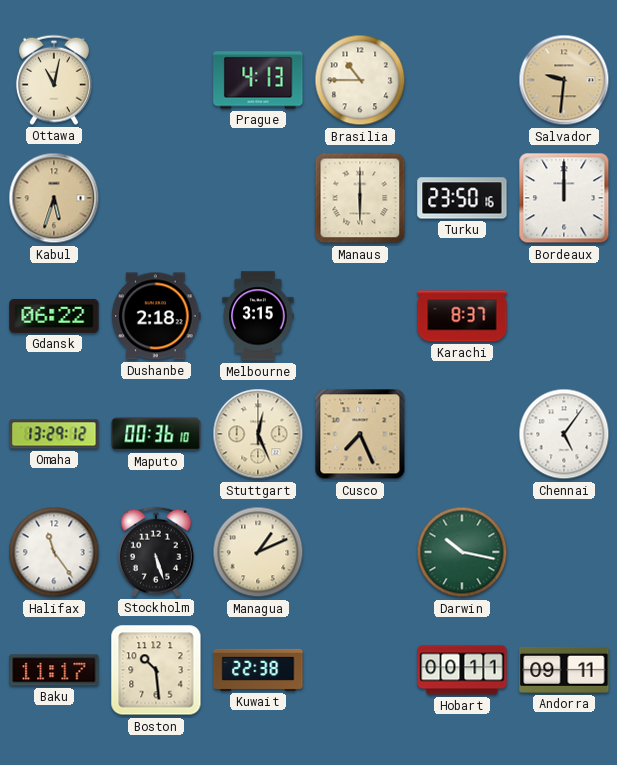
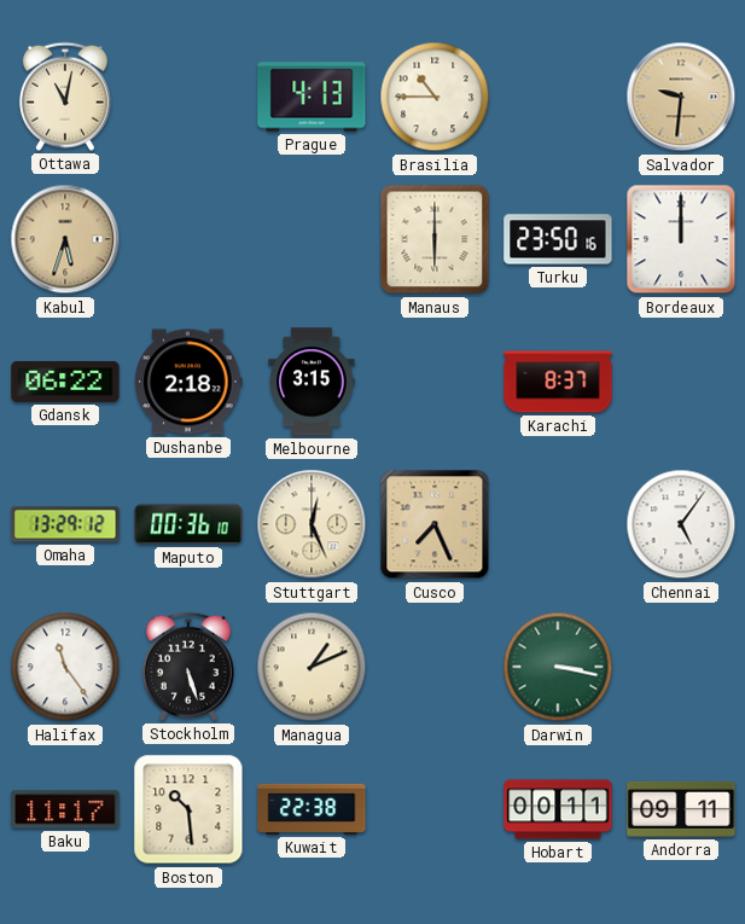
Darwin: 10:17 -> 3:17 (558, 667)
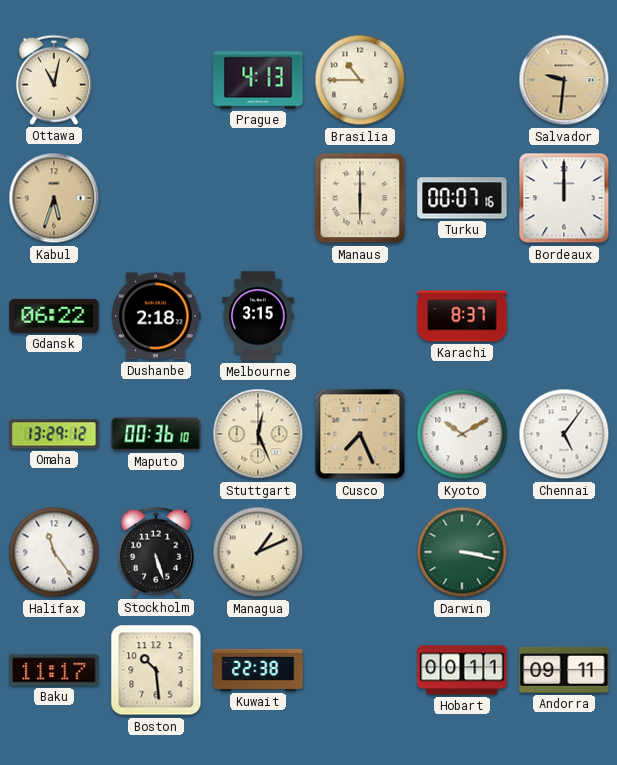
Turku: 23:50 -> 00:07 (462, 198)
Kyoto: none -> 10:10 (462, 434)
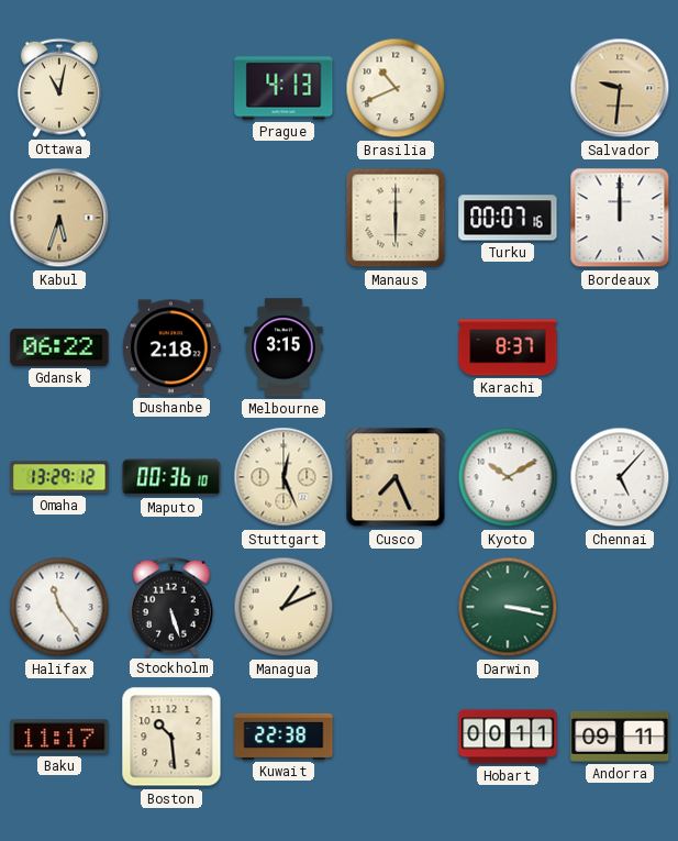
Brasilia: 10:45 -> 10:41 (396, 88)
Chennai: 5:06 -> 5:07 (620, 477)
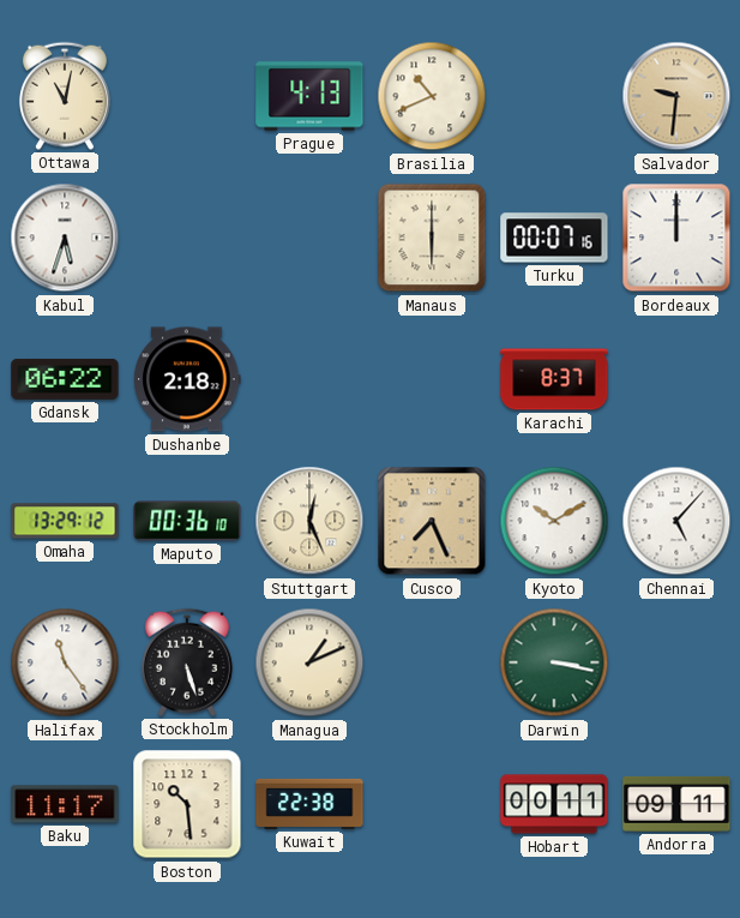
Kabul dial: champagne -> white (65, 238)
Melbourne: 3:15 -> none (284, 347)
